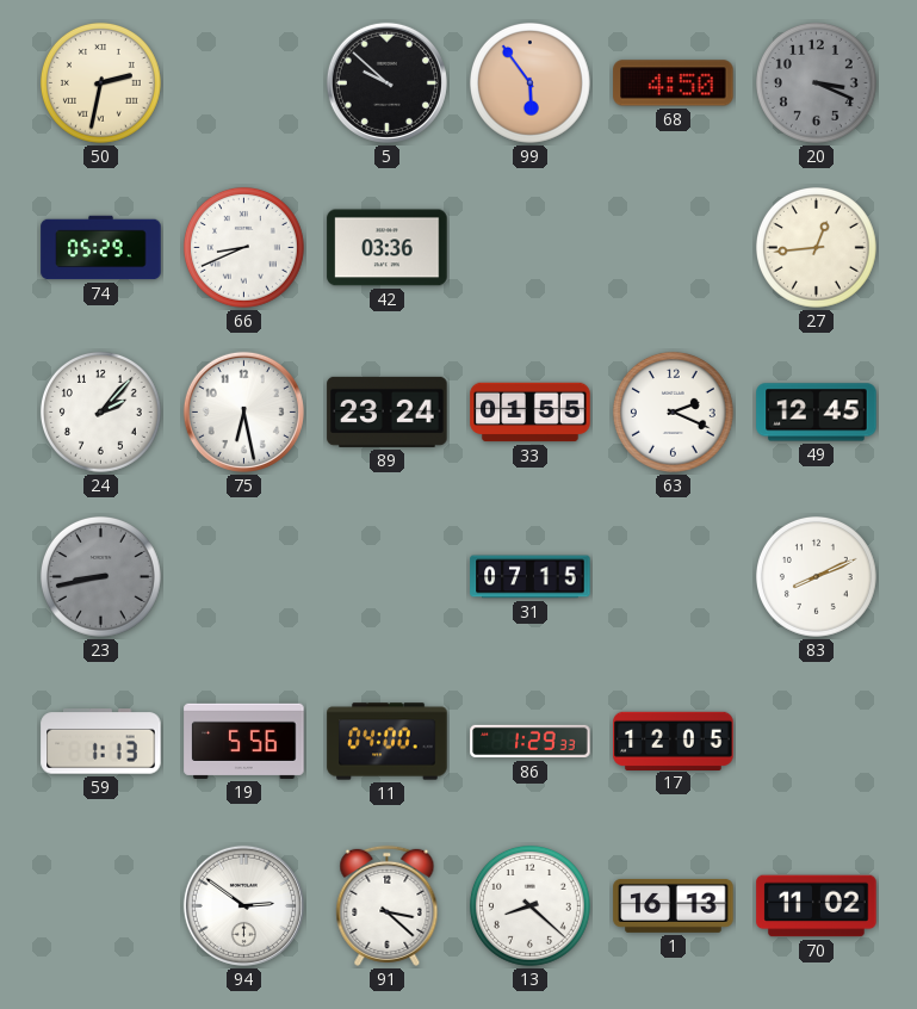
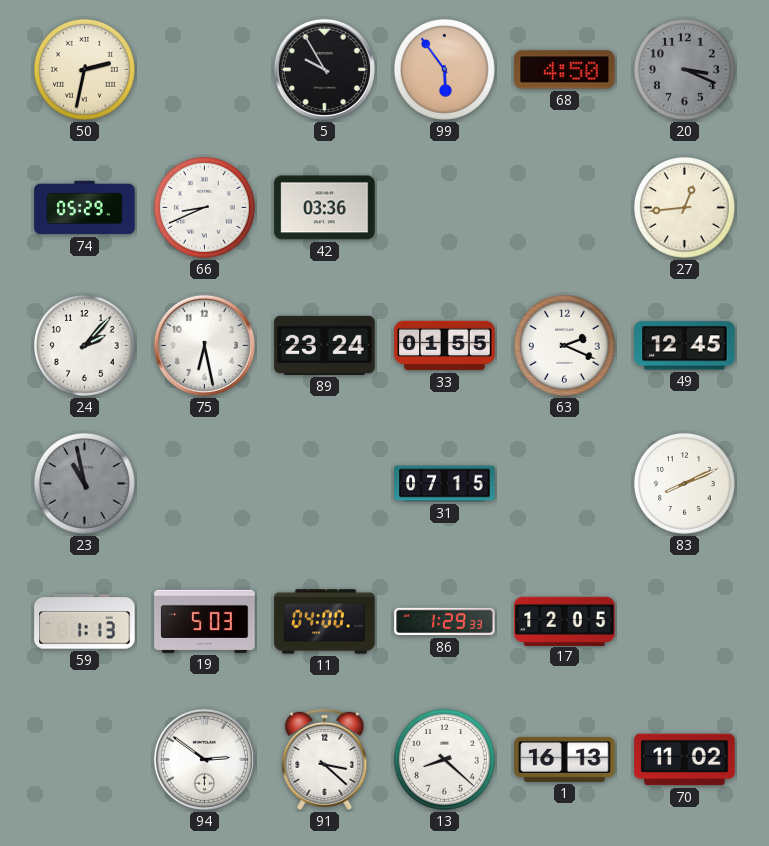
5: 9:52 -> 9:55 (324, 69)
23: 8:43 -> 10:58 (84, 483)
19: 5:56 -> 5:03 (205, 621)
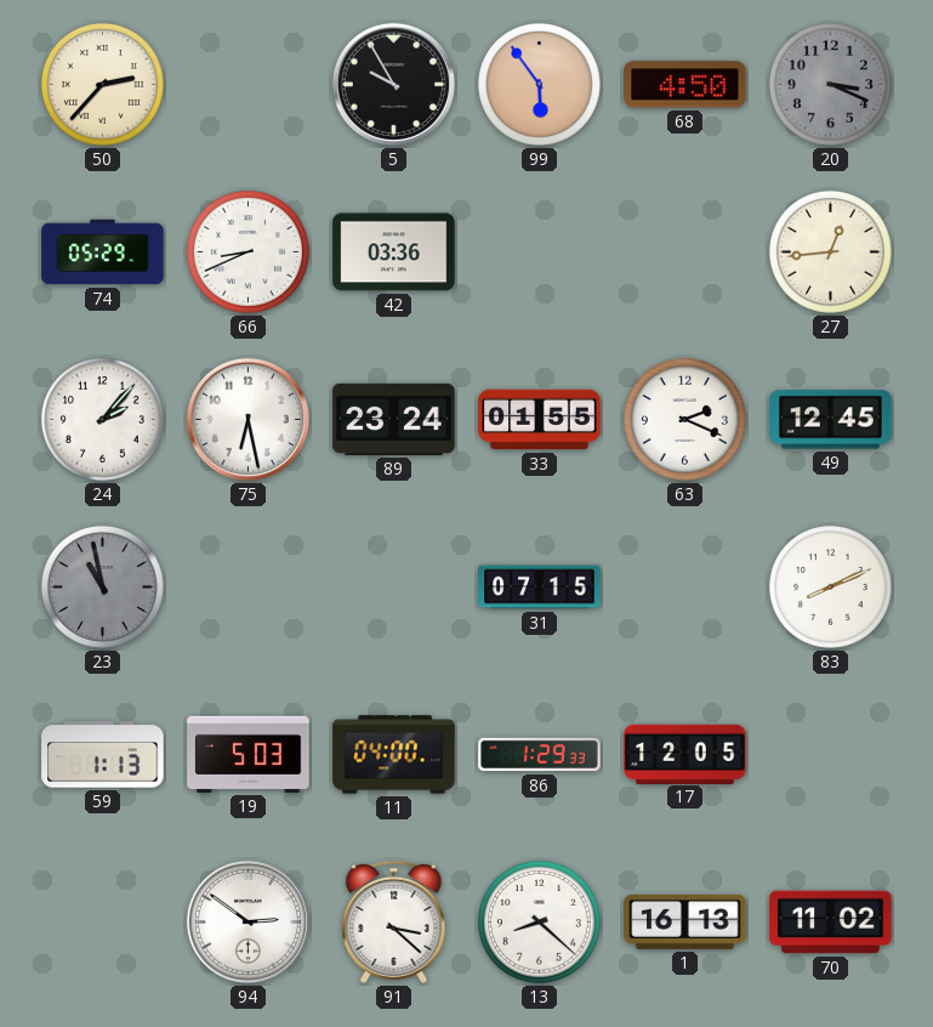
50: 2:32 -> 2:37 (102, 84)
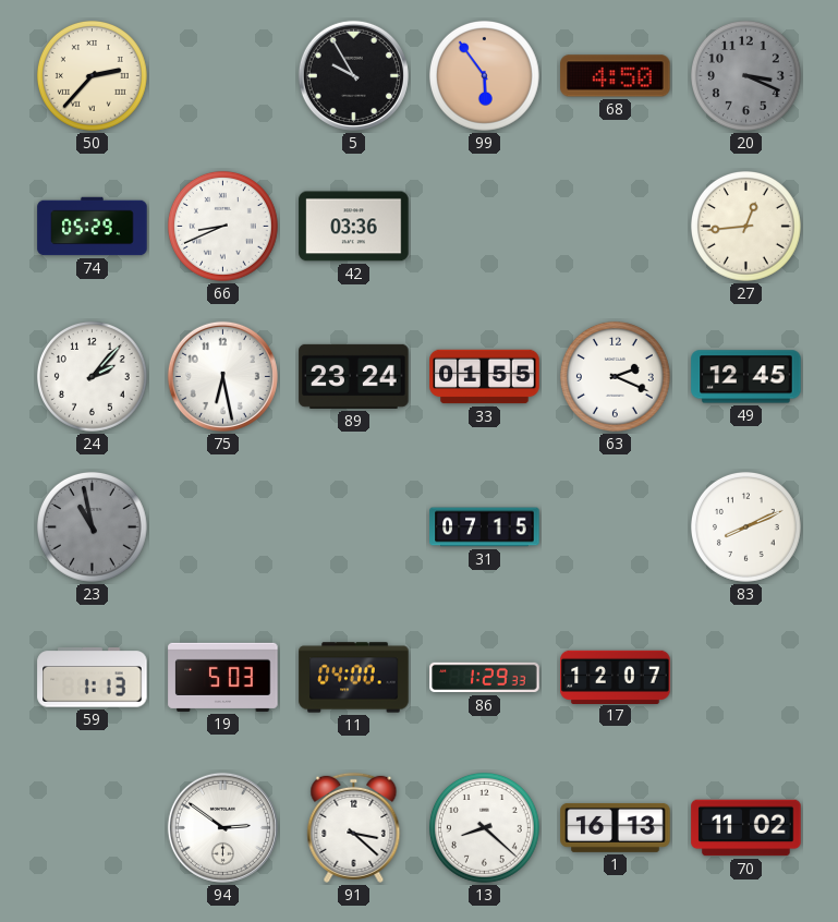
17: 12:05 -> 12:07 (616, 677)
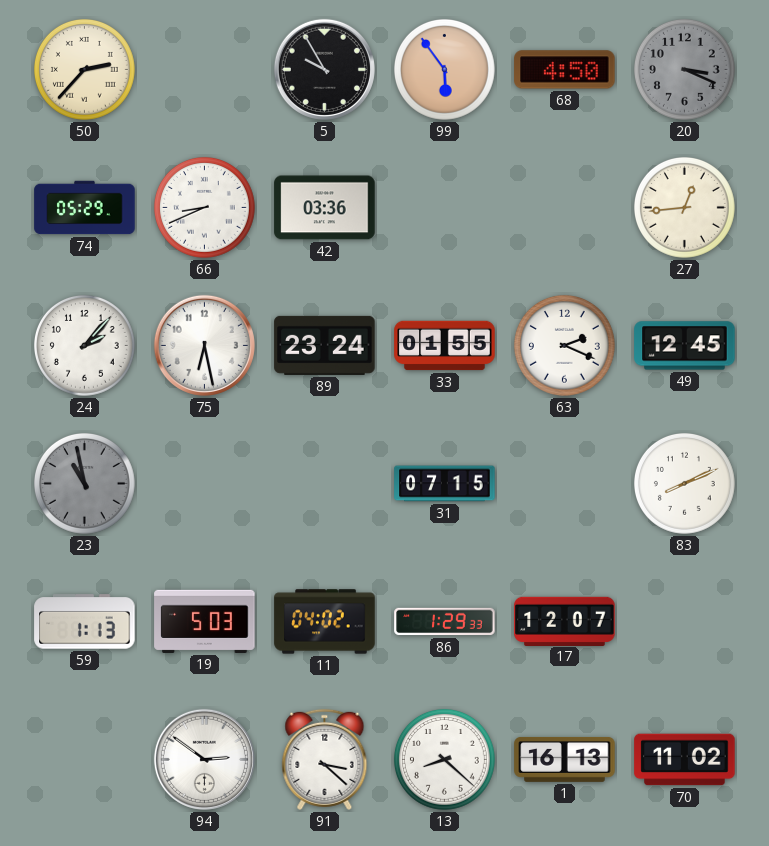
11: 04:00 -> 04:02 (325, 622)
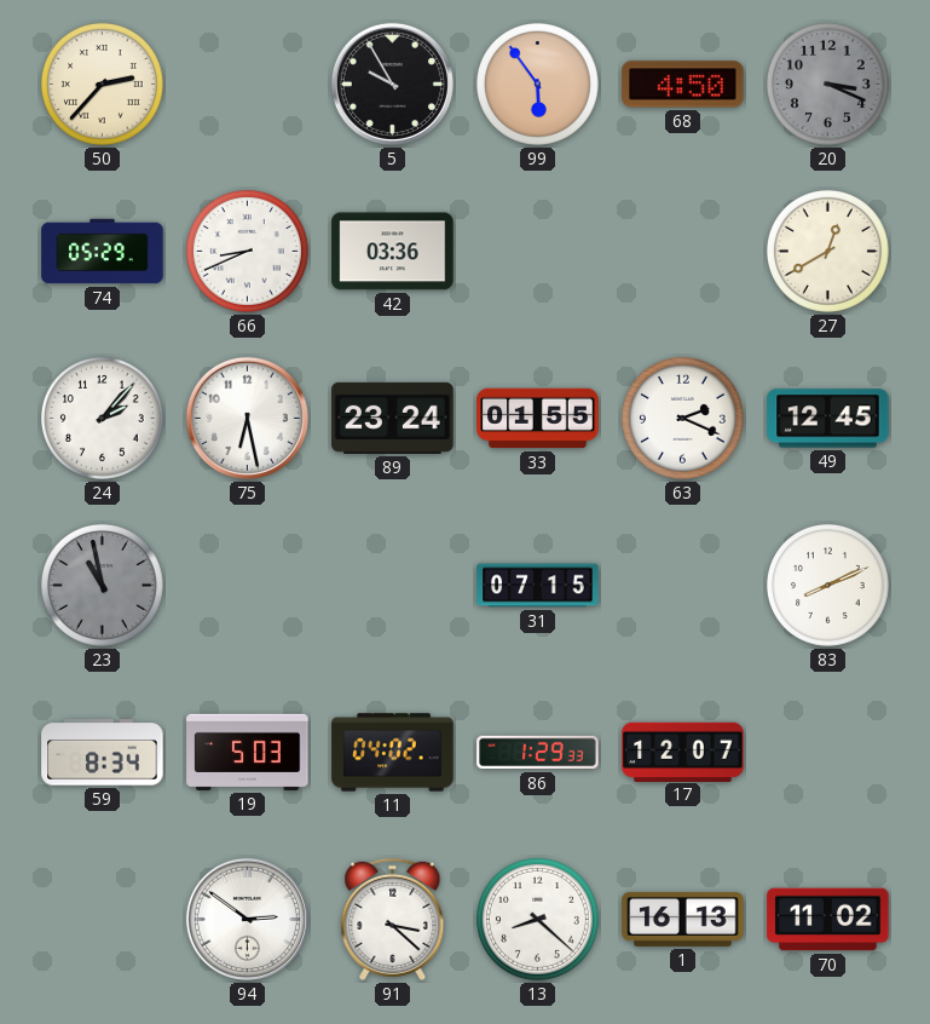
27: 12:44 -> 12:40 (827, 251)
59: 1:13 -> 8:34 (103, 753)
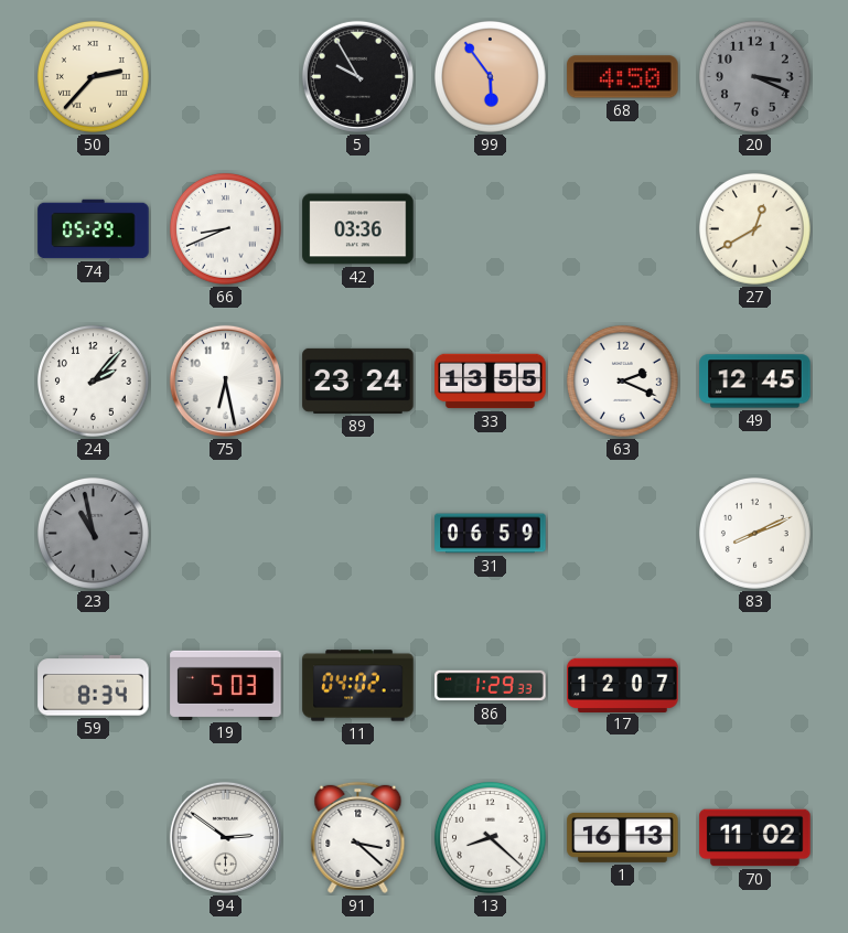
33: 01:55 -> 13:55 (491, 382)
31: 07:15 -> 06:59 (491, 534)
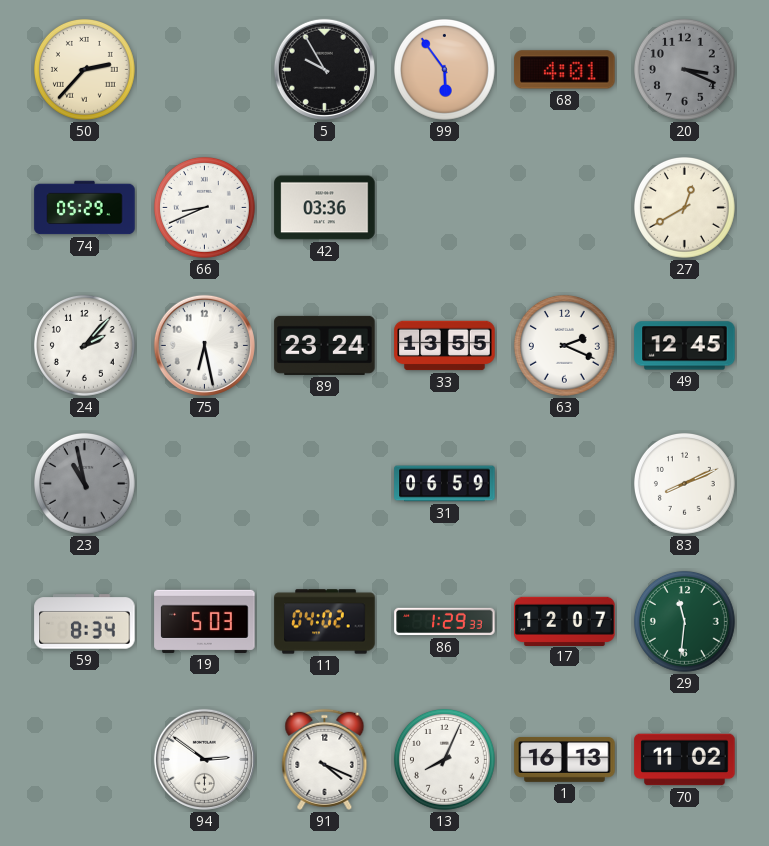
68: 4:50 -> 4:01 (565, 70)
29: none -> 11:31 (684, 621)
91: 3:22 -> 4:19 (325, 759)
13: 8:22 -> 8:04 (444, 759)
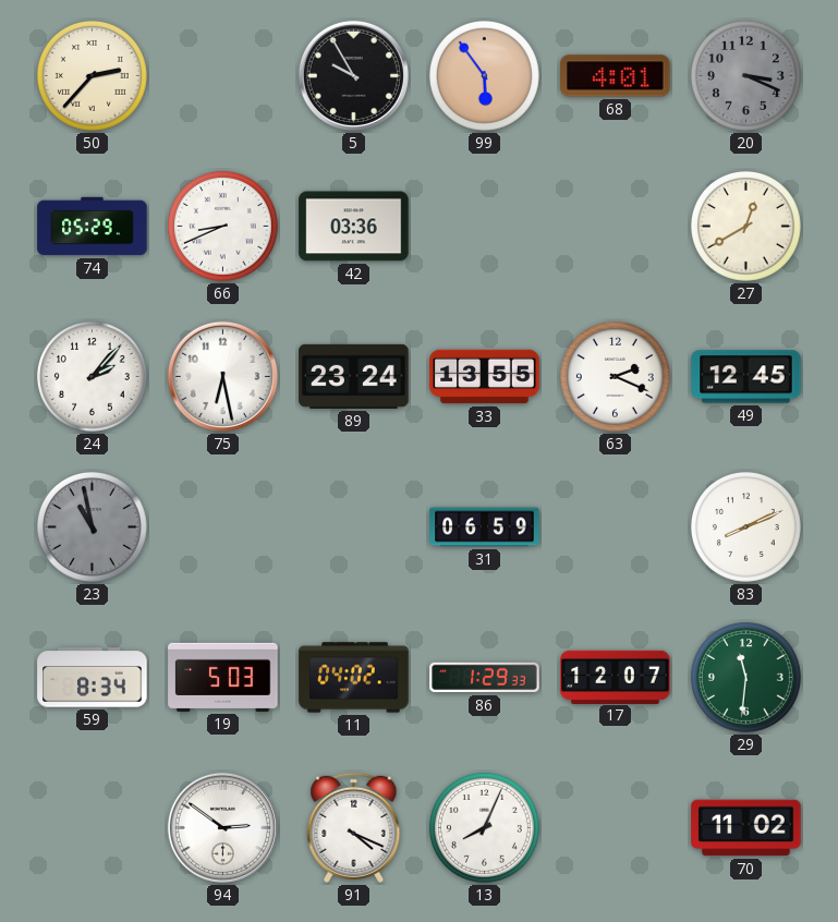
1: 16:13 -> none (565, 760)
